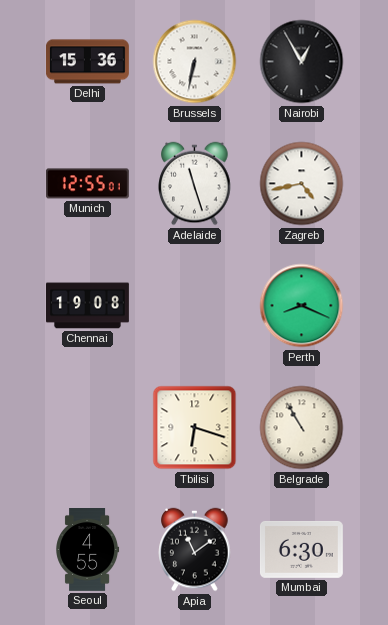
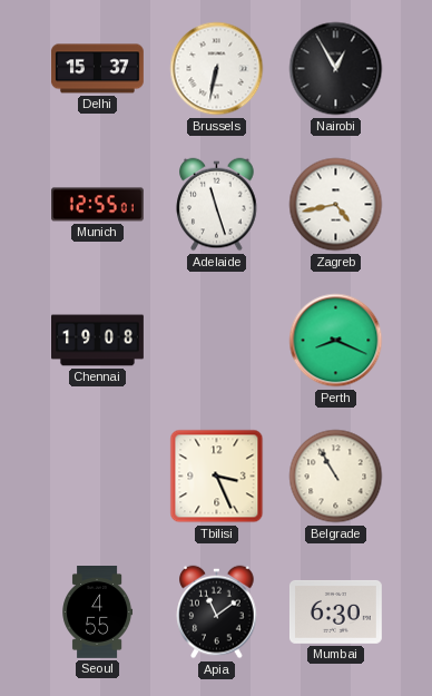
Delhi: 15:36 -> 15:37 (97, 69)
Tbilisi: 6:18 -> 3:26 (217, 477)
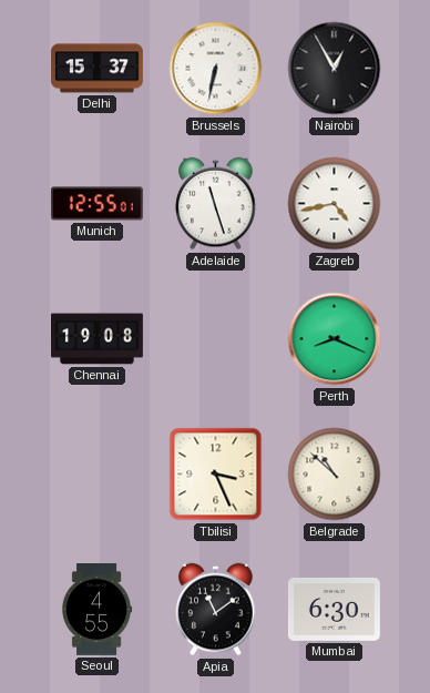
Belgrade: 10:55 -> 10:52 (335, 475)
